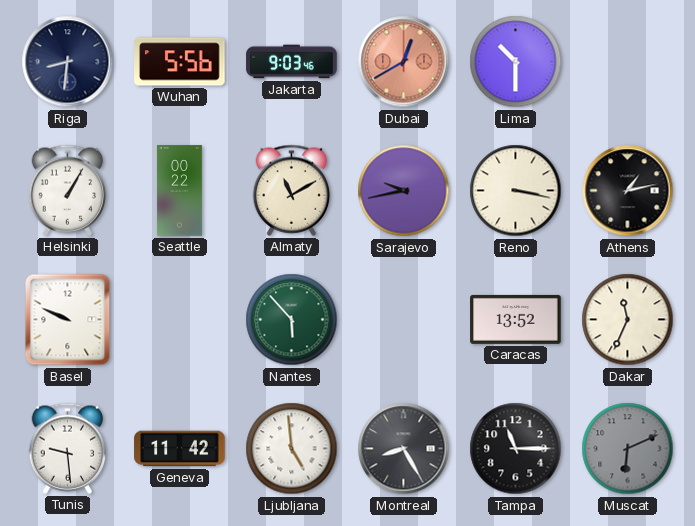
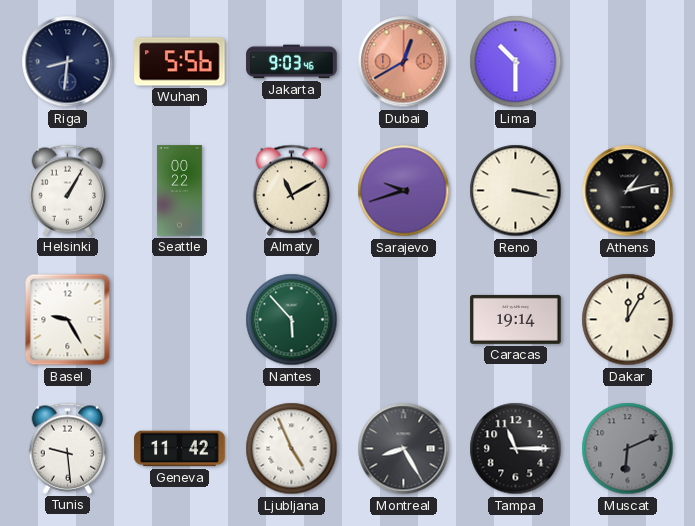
Sarajevo: 9:43 -> 9:42 (404, 191)
Basel: 9:49 -> 9:25 (68, 320)
Caracas: 13:52 -> 19:14 (516, 319)
Dakar: 11:34 -> 12:05 (628, 320)
Ljubljana: 4:59 -> 4:56 (292, 449)
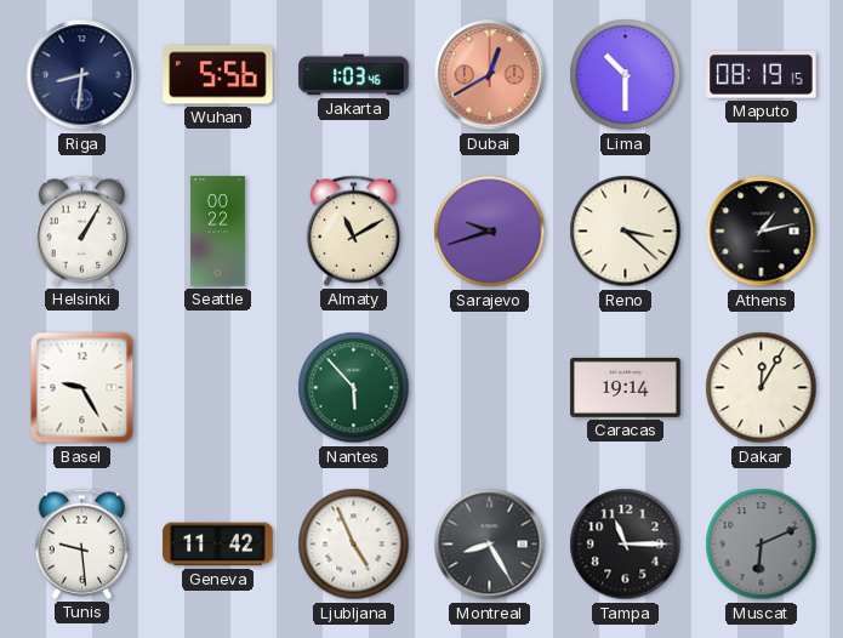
Jakarta: 9:03 -> 1:03 (354, 75)
Maputo: none -> 08:19 (762, 75)
Reno: 3:17 -> 3:22 (626, 232)
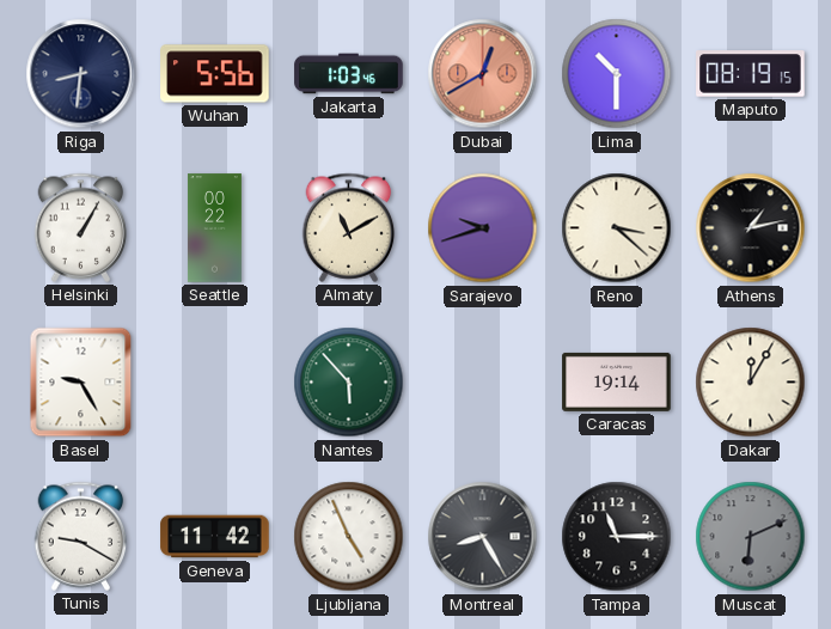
Tunis: 9:29 -> 9:20 (81, 536)
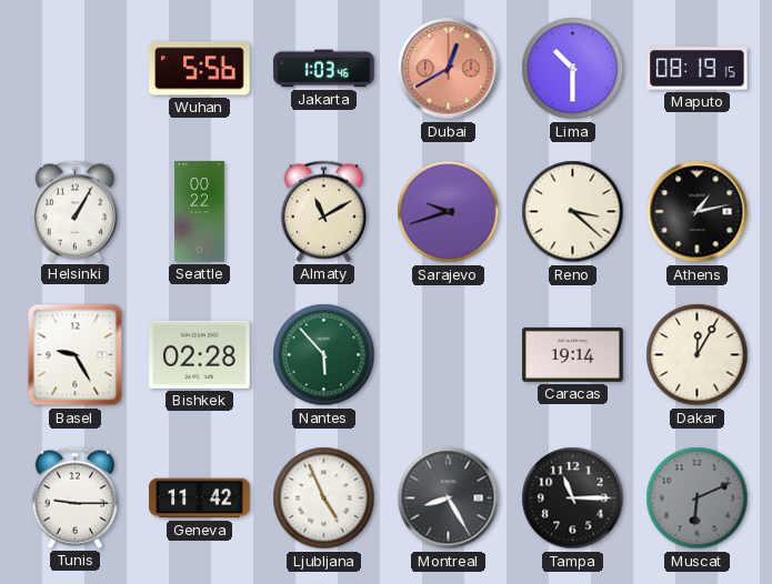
Riga: 8:31 -> none (81, 74)
Bishkek: none -> 02:28 (200, 354)
Tunis: 9:20 -> 9:15 (76, 497)
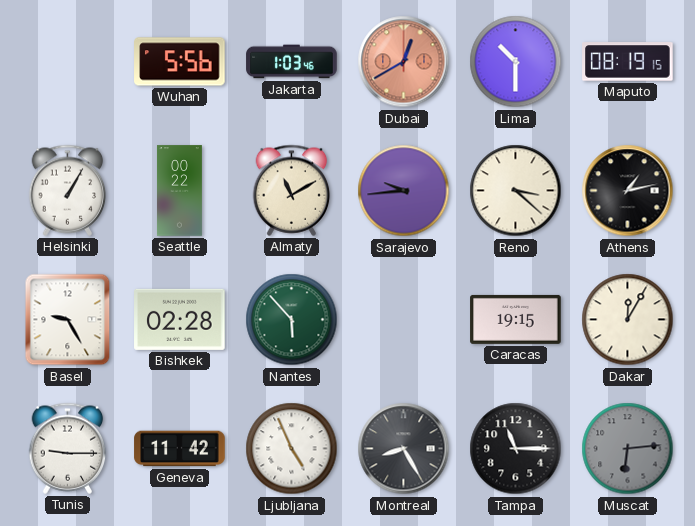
Sarajevo: 9:42 -> 9:44 (404, 191)
Caracas: 19:14 -> 19:15 (516, 319)
Muscat: 6:11 -> 6:14 (628, 449)
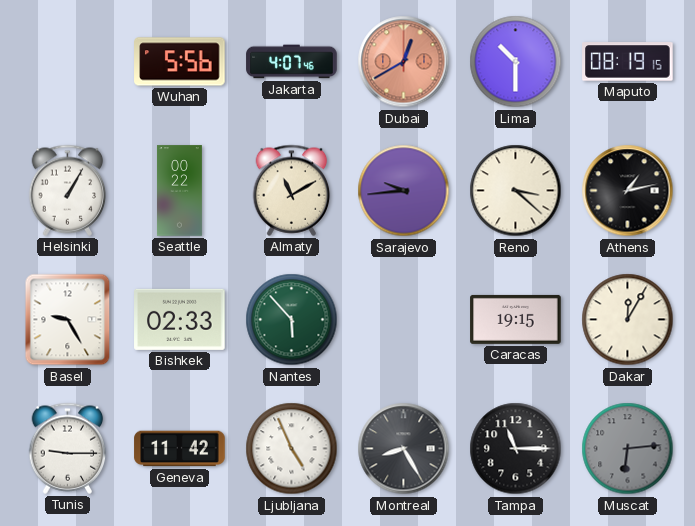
Jakarta: 1:03 -> 4:07 (292, 62)
Bishkek: 02:28 -> 02:33 (180, 319)
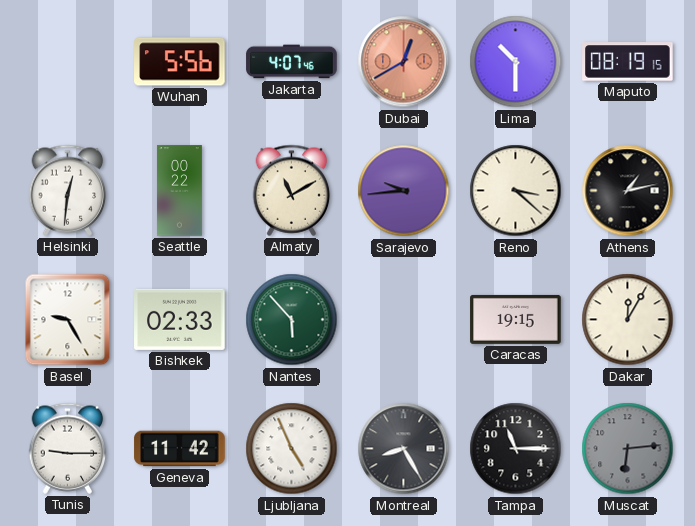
Helsinki: 1:05 -> 12:31 (68, 190)
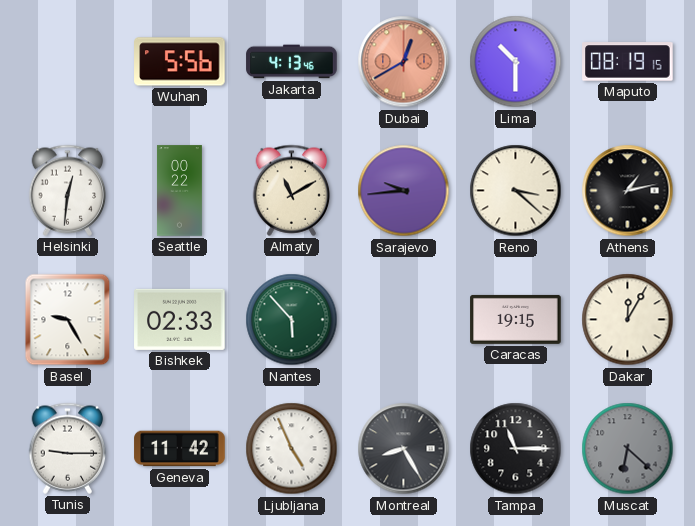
Jakarta: 4:07 -> 4:13 (292, 62)
Muscat: 6:14 -> 6:22 (628, 449)
